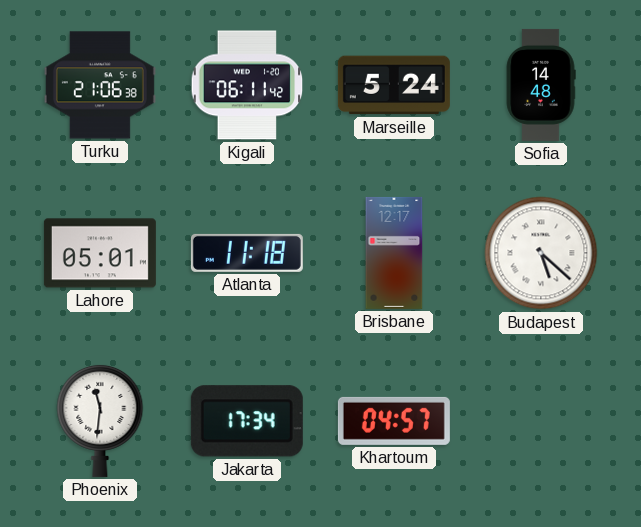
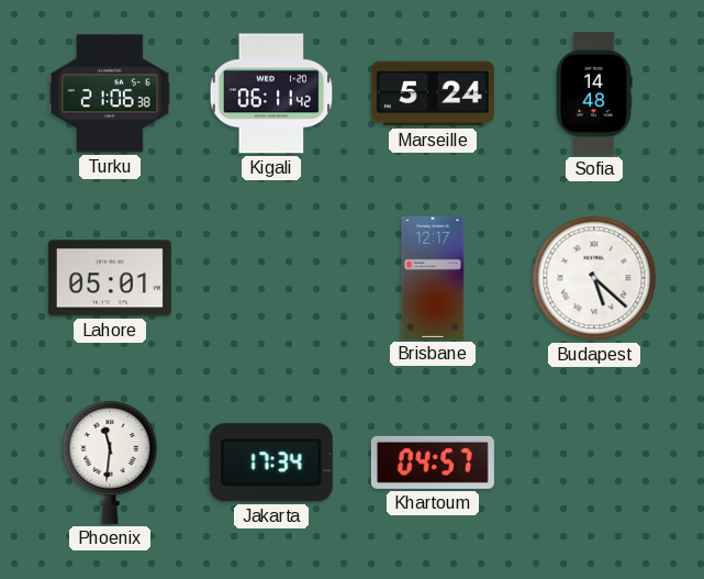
Atlanta: 11:18 -> none (247, 253)
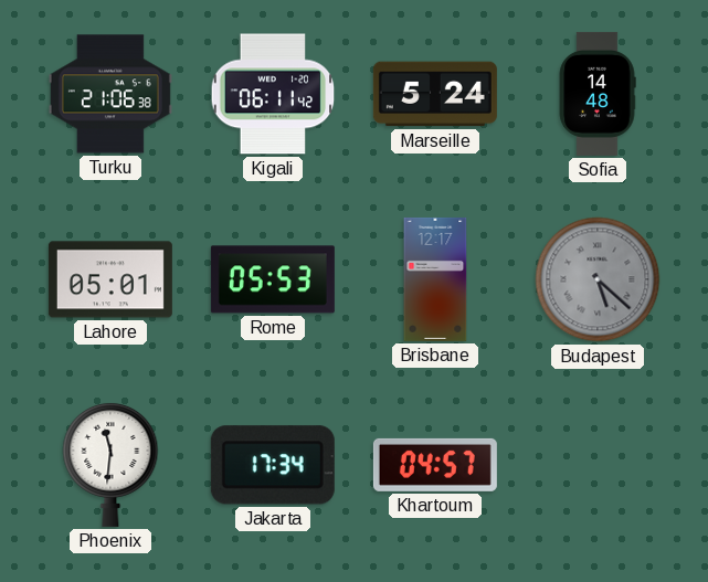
Rome: none -> 05:53 (273, 279)
Budapest dial: white -> grey (598, 279)
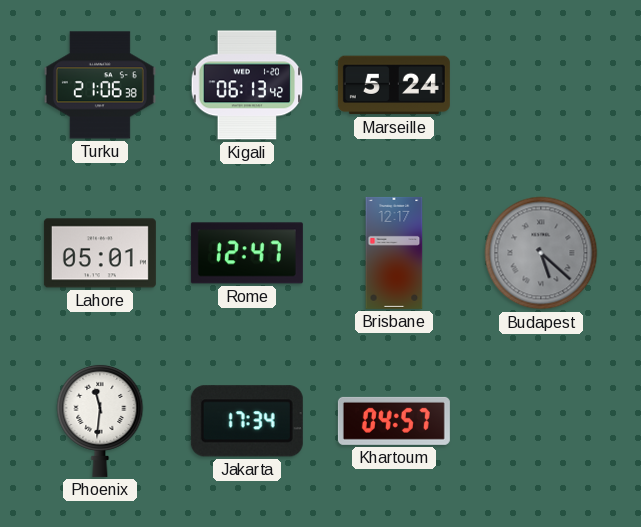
Kigali: 06:11 -> 06:13 (247, 85)
Sofia: 14:48 -> none (598, 94)
Rome: 05:53 -> 12:47 (247, 253)
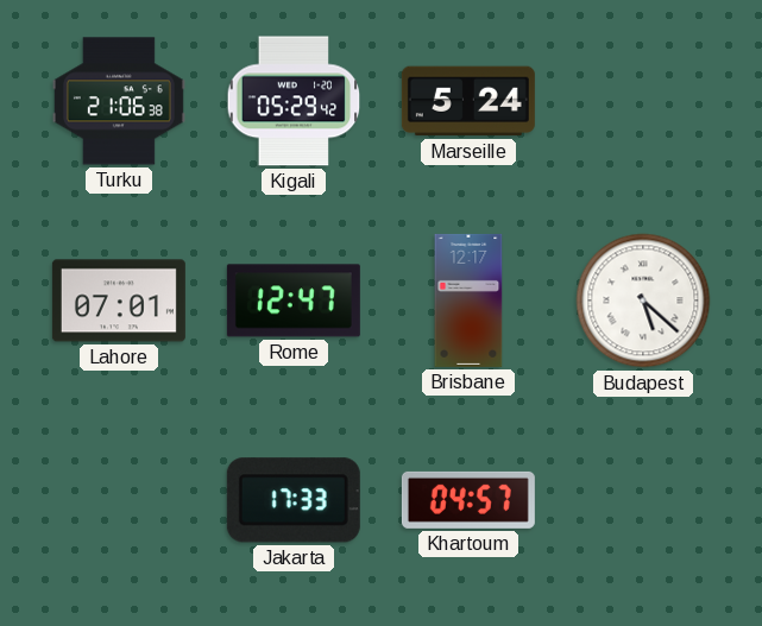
Kigali: 06:13 -> 05:29 (294, 101)
Lahore: 05:01 -> 07:01 (119, 301)
Budapest dial: grey -> white (643, 301)
Phoenix: 11:31 -> none (100, 420)
Jakarta: 17:34 -> 17:33 (294, 500)
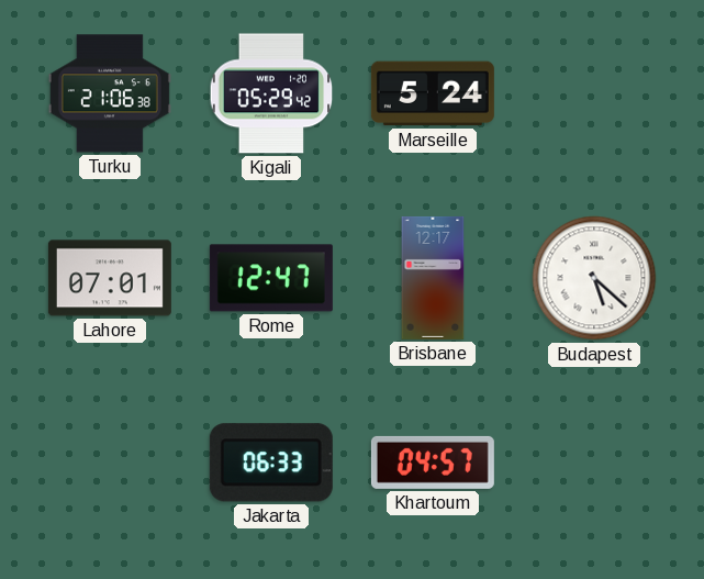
Jakarta: 17:33 -> 06:33 (271, 463)
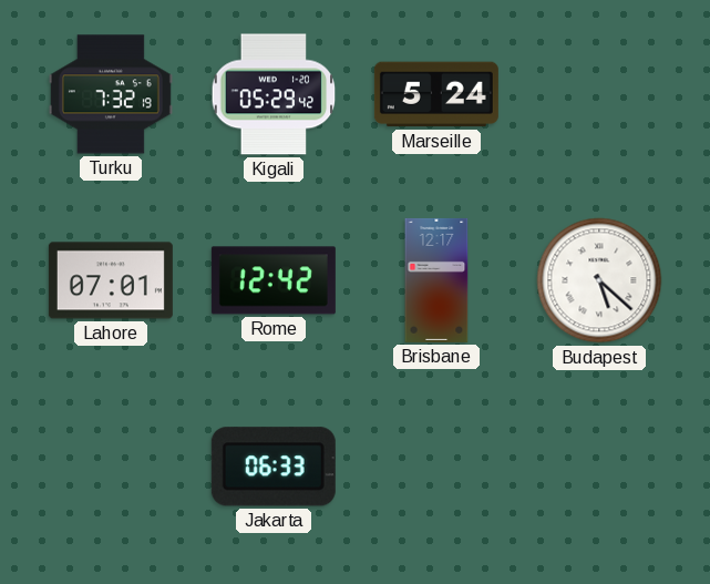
Turku: 21:06 -> 7:32 (111, 94)
Rome: 12:47 -> 12:42 (274, 280)
Khartoum: 04:57 -> none (433, 463)
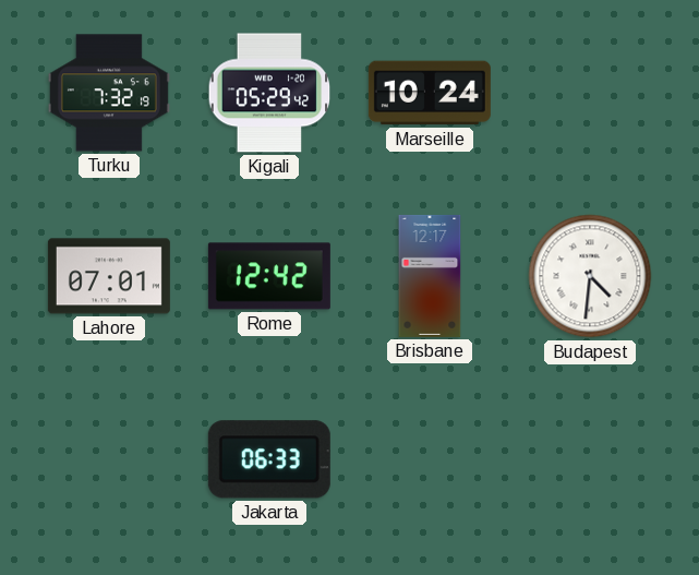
Marseille: 5:24 -> 10:24 (430, 93)
Budapest: 5:22 -> 4:31 (590, 276)
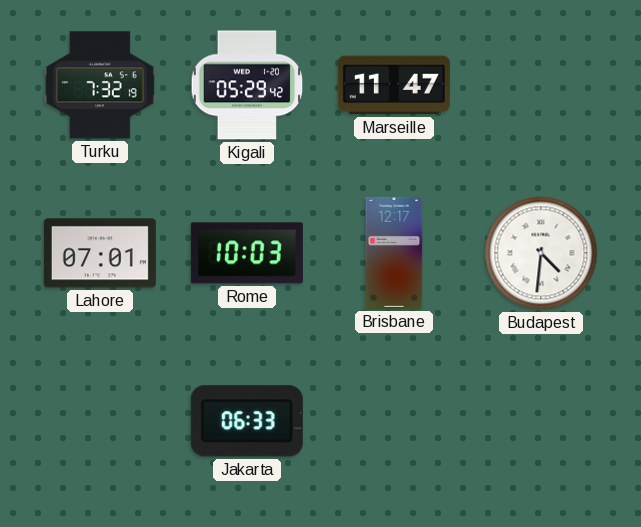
Marseille: 10:24 -> 11:47 (394, 85)
Rome: 12:42 -> 10:03 (247, 253)
